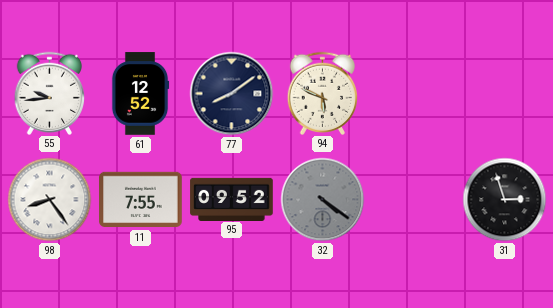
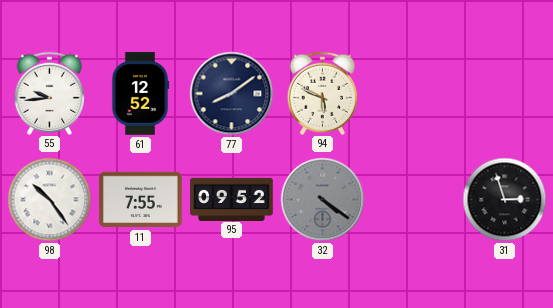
98: 8:24 -> 10:24 (50, 200)
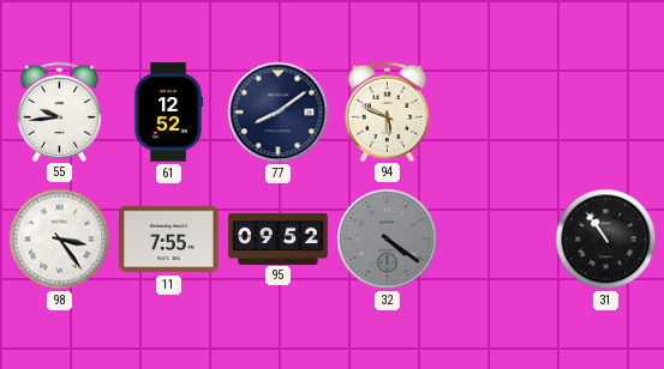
98: 10:24 -> 3:24 (60, 240)
31: 2:57 -> 10:54 (606, 240)
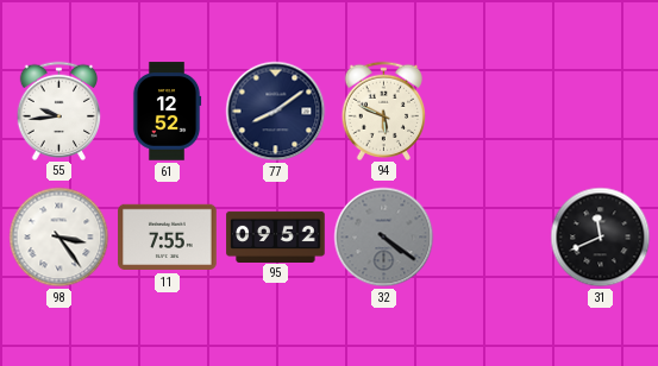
31: 10:54 -> 11:41 (601, 238)
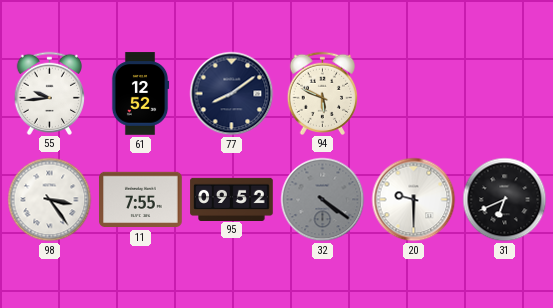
20: none -> 9:30 (414, 200)
31: 11:41 -> 6:41 (505, 200)
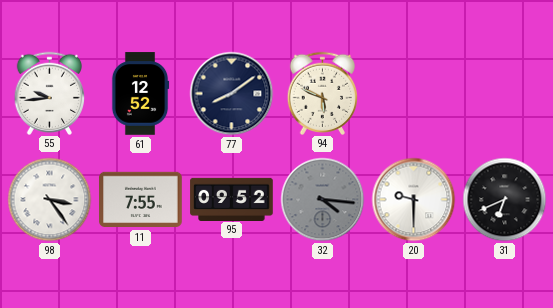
32: 4:21 -> 4:16 (323, 200)
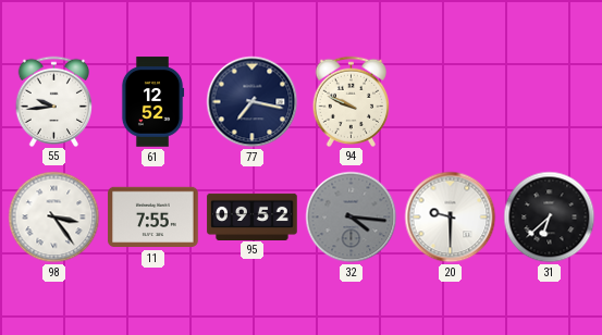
77: 8:09 -> 7:17 (253, 102)
94: 5:49 -> 9:49 (352, 101)
31: 6:41 -> 6:38 (550, 218)
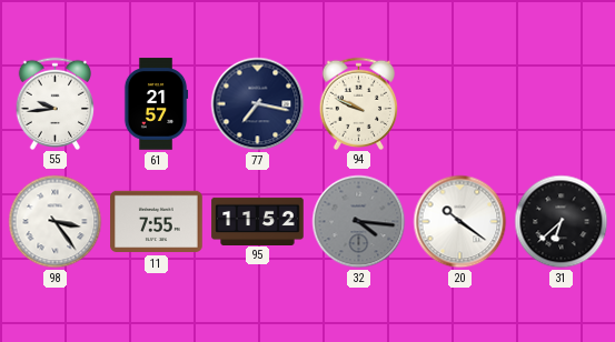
61: 12:52 -> 21:57 (156, 104)
95: 09:52 -> 11:52 (258, 221)
20: 9:30 -> 10:21 (460, 222)
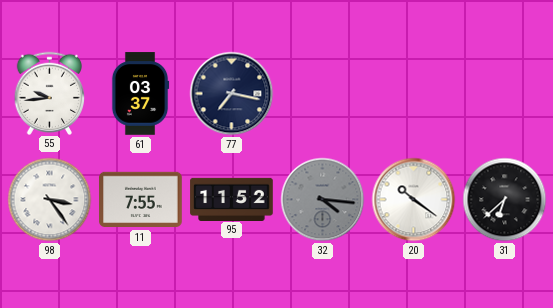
61: 21:57 -> 03:37 (140, 94)
94: 9:49 -> none (359, 103)
